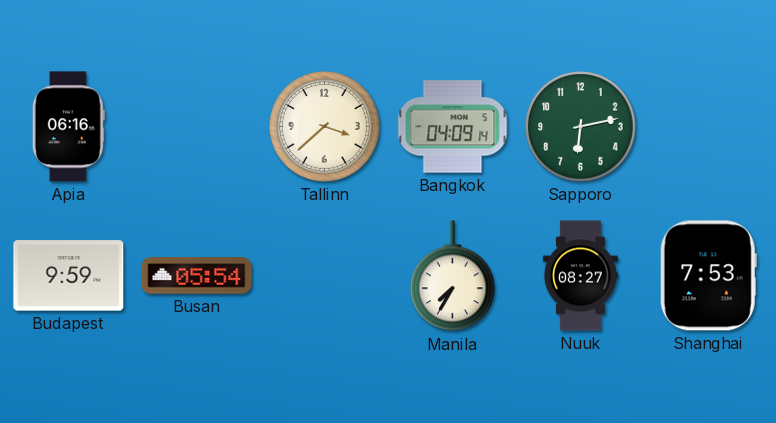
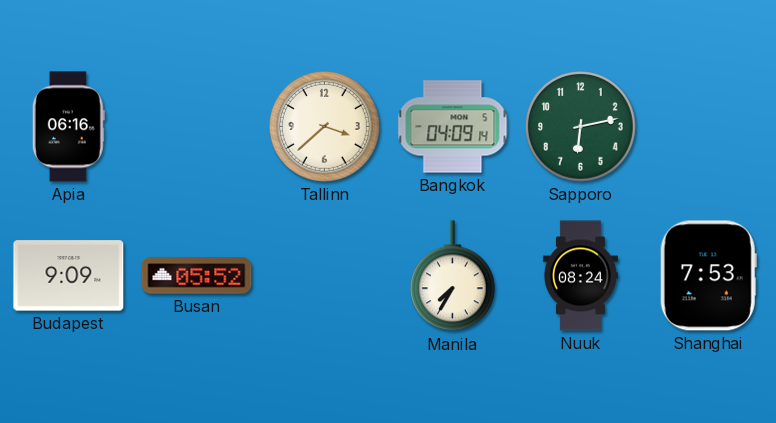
Budapest: 9:59 -> 9:09 (69, 276)
Busan: 05:54 -> 05:52 (197, 276)
Nuuk: 08:27 -> 08:24 (580, 276)
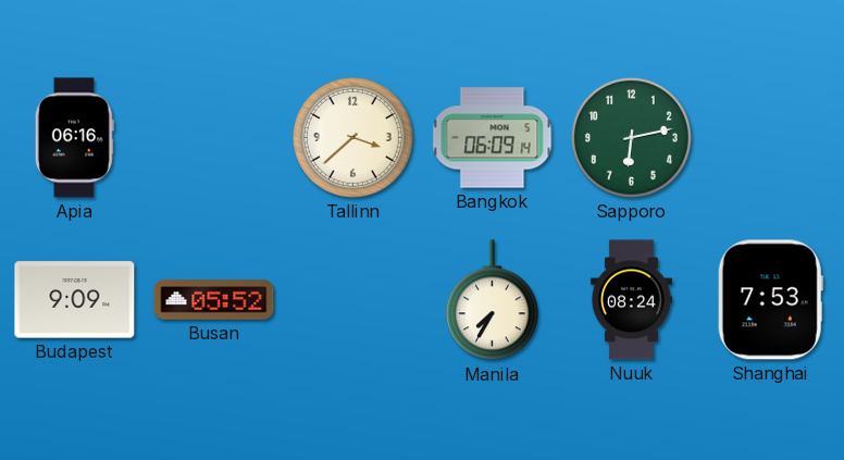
Bangkok: 04:09 -> 06:09 (493, 138)
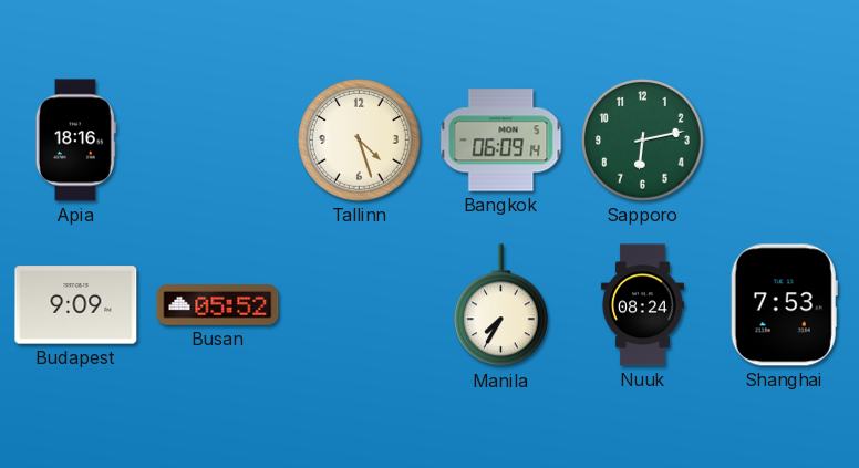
Apia: 06:16 -> 18:16 (75, 141)
Tallinn: 3:38 -> 4:27 (360, 141)
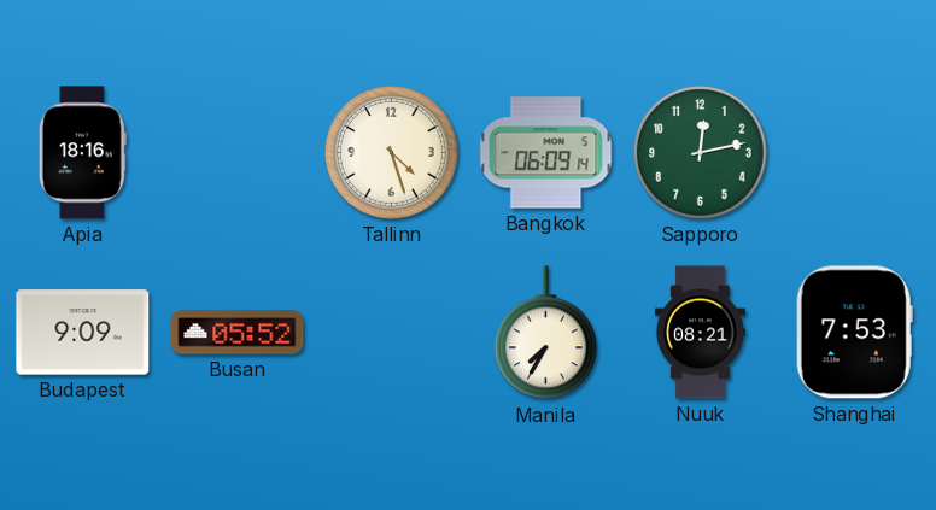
Sapporo: 6:13 -> 12:13 (701, 153)
Nuuk: 08:24 -> 08:21 (700, 333)
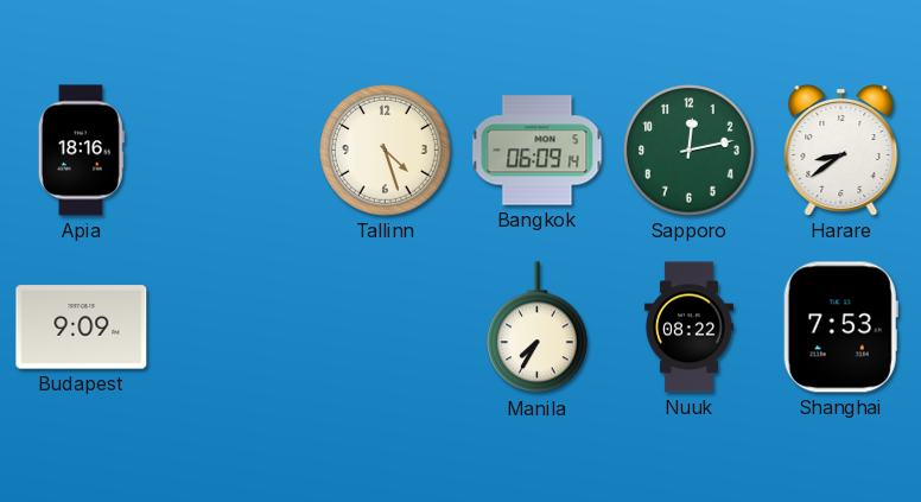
Harare: none -> 8:39 (841, 151)
Busan: 05:52 -> none (238, 333)
Nuuk: 08:21 -> 08:22 (688, 328)
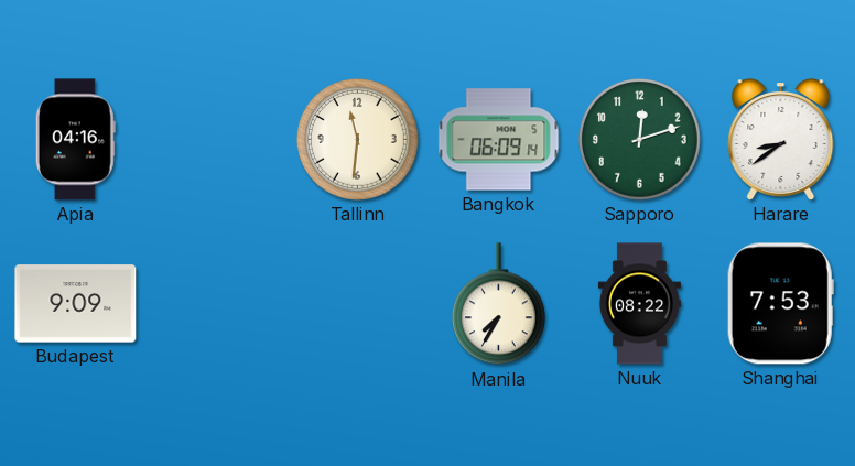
Apia: 18:16 -> 04:16 (75, 140)
Tallinn: 4:27 -> 11:31 (358, 140)
Sapporo: 12:13 -> 12:12 (640, 140)
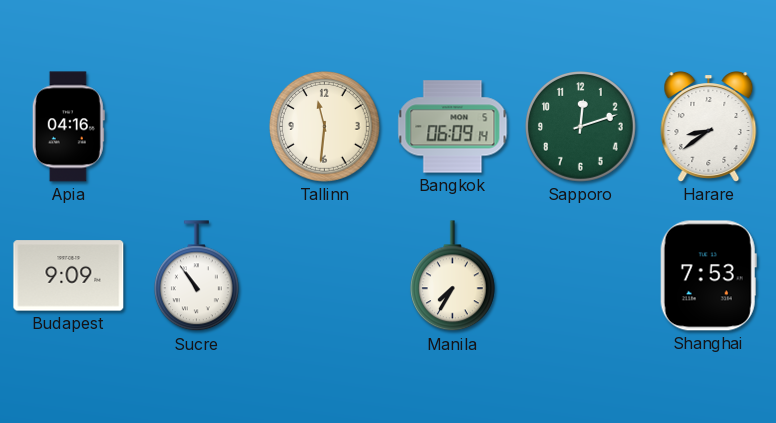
Sucre: none -> 10:54 (196, 276)
Nuuk: 08:22 -> none (639, 304)
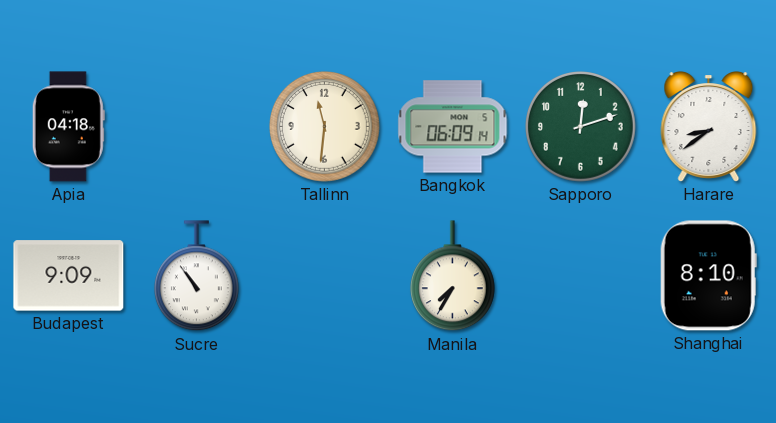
Apia: 04:16 -> 04:18 (68, 127)
Shanghai: 7:53 -> 8:10 (708, 276)
